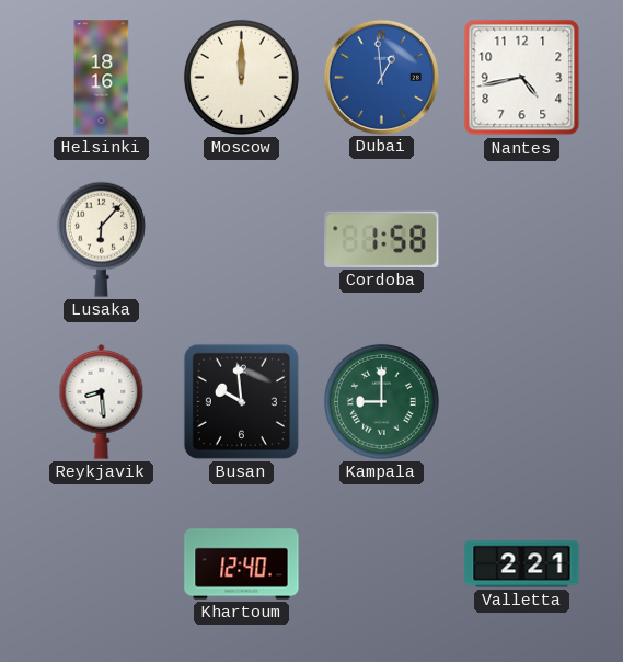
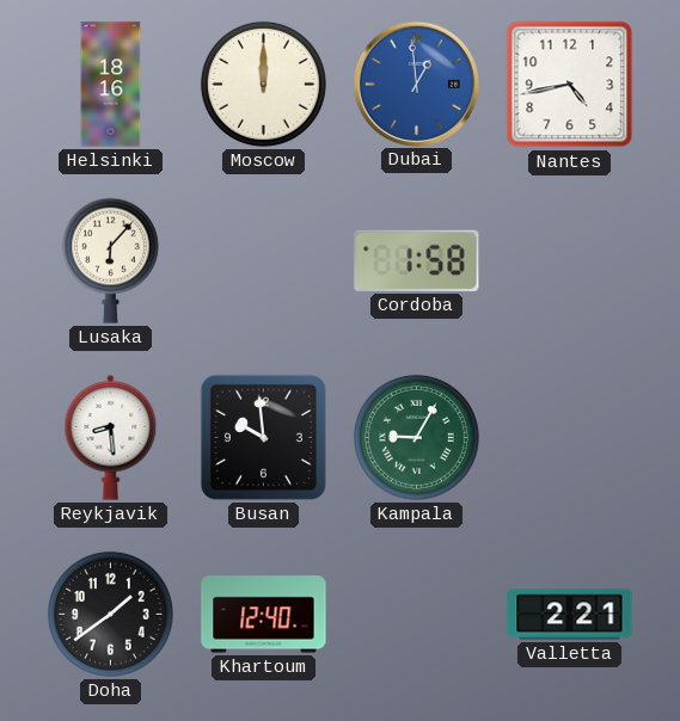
Kampala: 9:00 -> 9:05 (416, 437)
Doha: none -> 1:39 (110, 614)
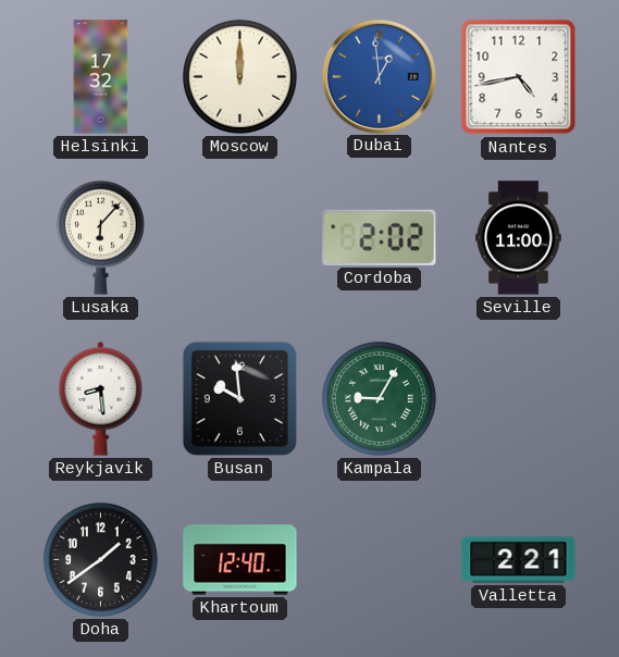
Helsinki: 18:16 -> 17:32 (101, 77)
Cordoba: 1:58 -> 2:02 (380, 237)
Seville: none -> 11:00 (519, 238)
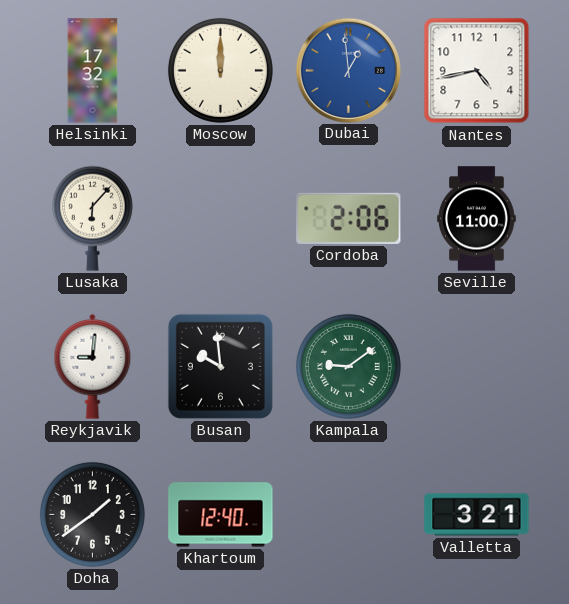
Cordoba: 2:02 -> 2:06 (349, 218)
Reykjavik: 8:29 -> 9:01 (93, 366)
Kampala: 9:05 -> 9:09 (348, 366)
Valletta: 2:21 -> 3:21 (477, 515)
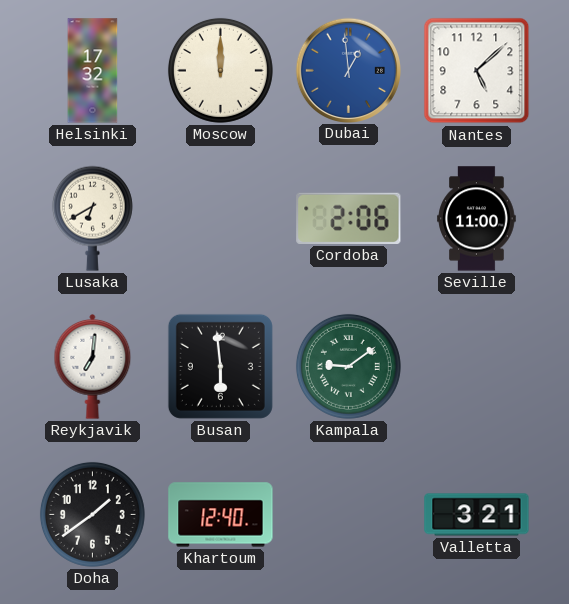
Nantes: 4:43 -> 5:08 (477, 71)
Lusaka: 6:07 -> 6:40 (92, 218)
Reykjavik: 9:01 -> 7:01 (93, 366)
Busan: 9:59 -> 5:59 (220, 366)
